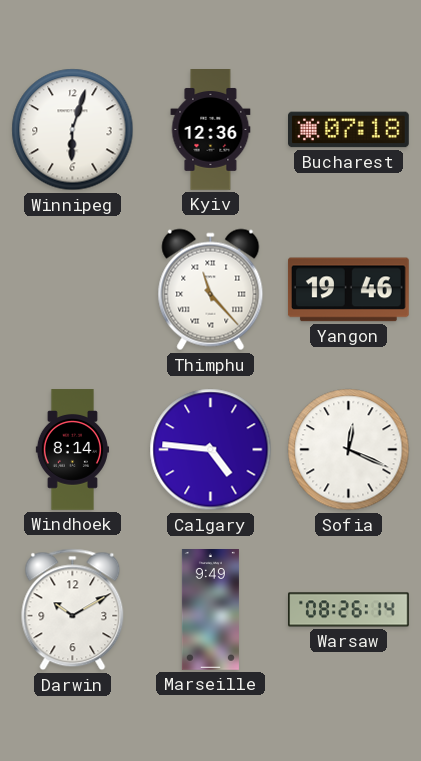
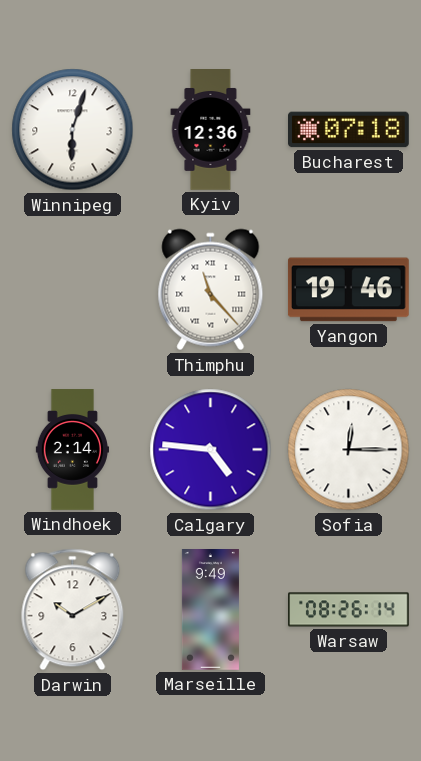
Windhoek: 8:14 -> 2:14 (72, 450)
Sofia: 12:19 -> 12:15 (349, 450)
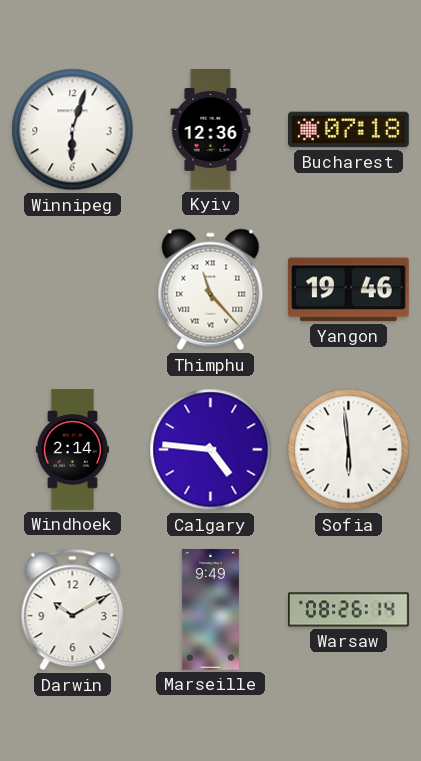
Sofia: 12:15 -> 5:59 (349, 450)
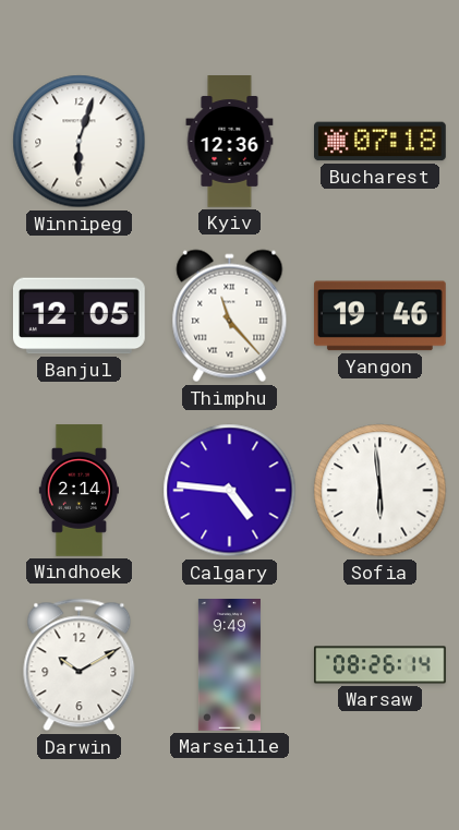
Banjul: none -> 12:05 (78, 316)
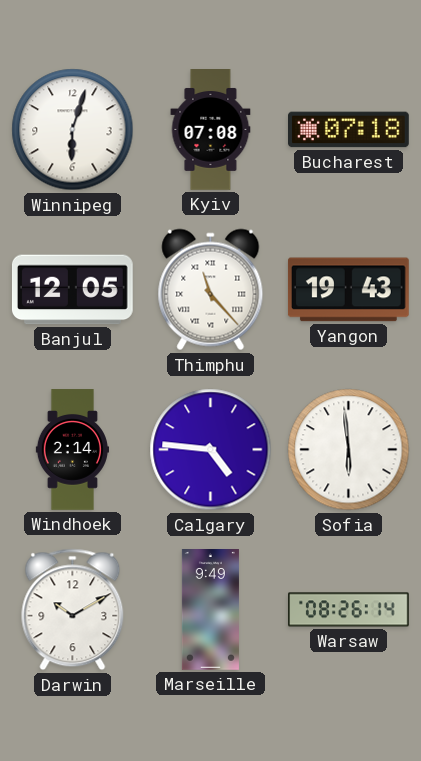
Kyiv: 12:36 -> 07:08 (211, 130)
Yangon: 19:46 -> 19:43 (348, 290)
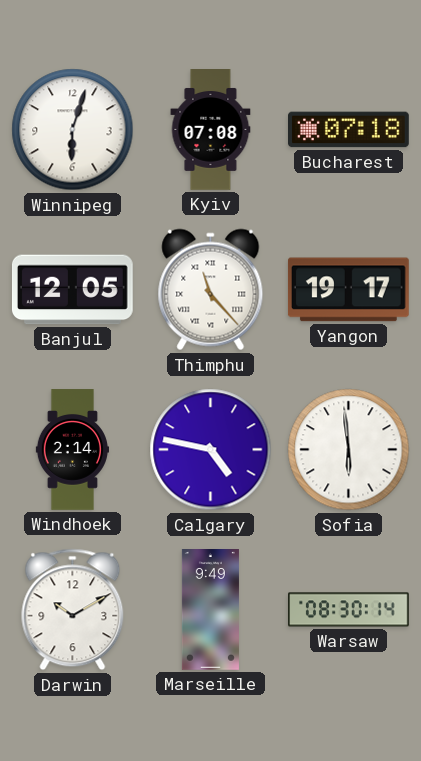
Yangon: 19:43 -> 19:17 (348, 290)
Calgary: 4:46 -> 4:47 (211, 450)
Warsaw: 08:26 -> 08:30 (349, 610)
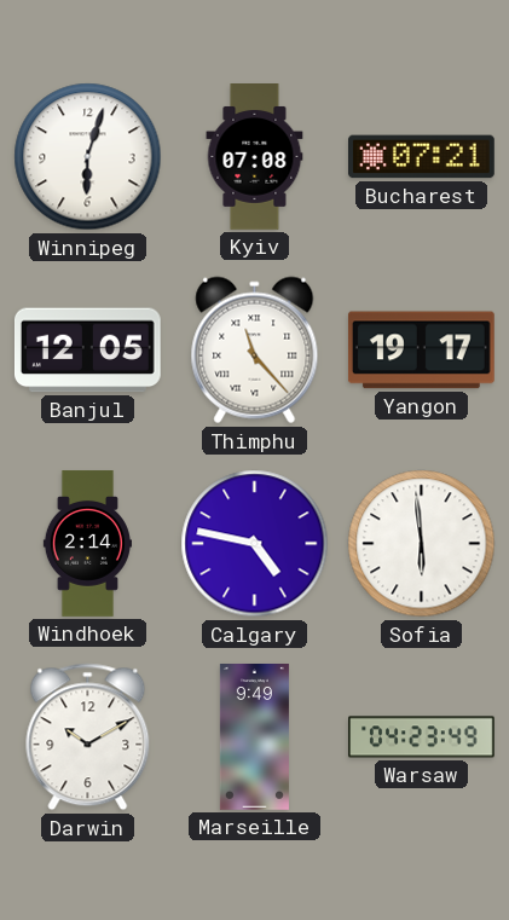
Bucharest: 07:18 -> 07:21 (422, 157)
Warsaw: 08:30 -> 04:23 (422, 737)
